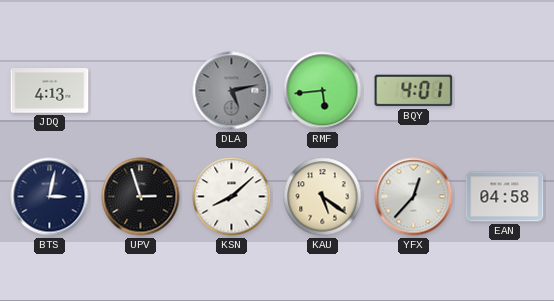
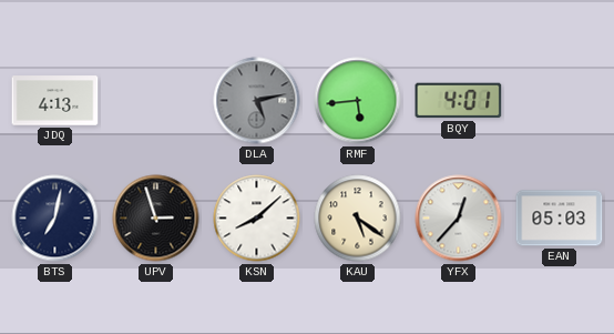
BTS: 3:02 -> 7:02 (55, 219)
EAN: 04:58 -> 05:03 (560, 219)
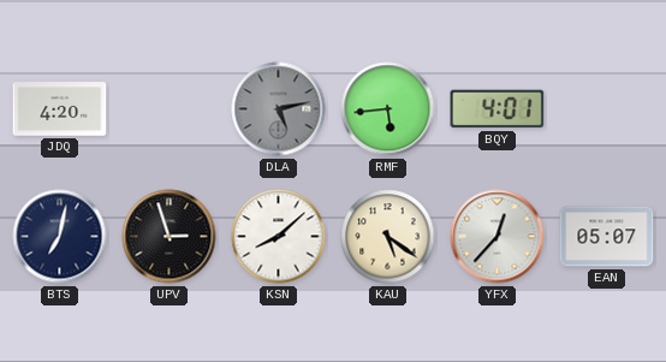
JDQ: 4:13 -> 4:20 (60, 109)
EAN: 05:03 -> 05:07 (607, 237)
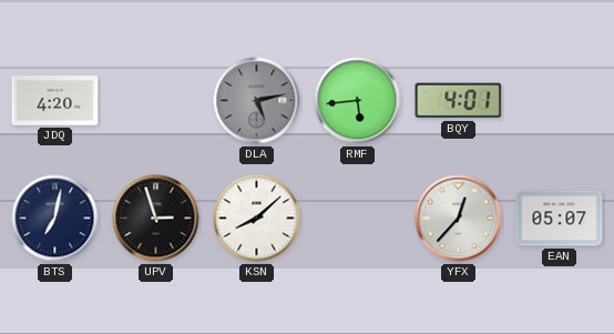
KAU: 5:21 -> none (388, 237)
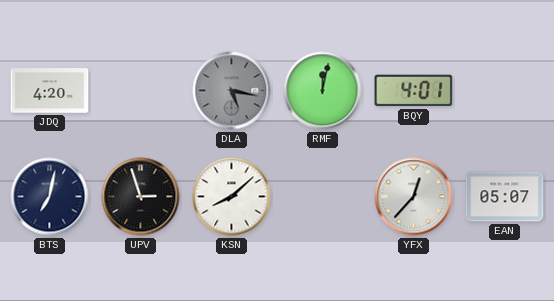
DLA: 5:13 -> 5:17 (232, 91)
RMF: 5:44 -> 12:02 (323, 91)
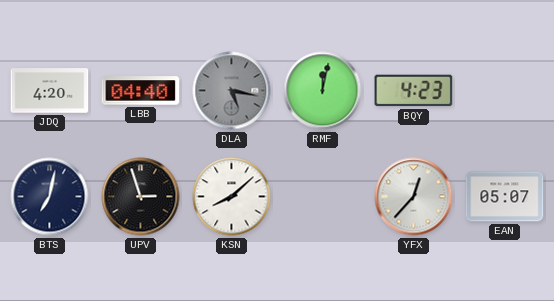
LBB: none -> 04:40 (141, 91)
BQY: 4:01 -> 4:23 (414, 91)
